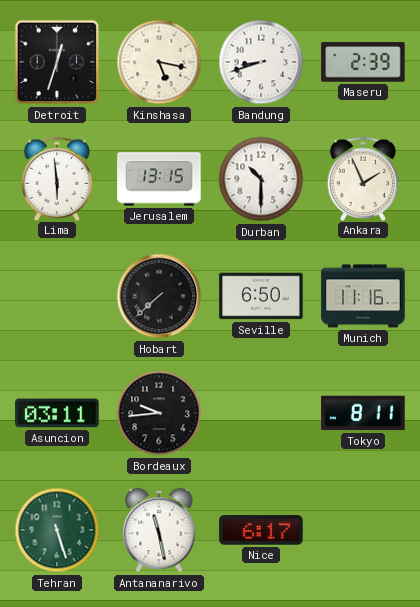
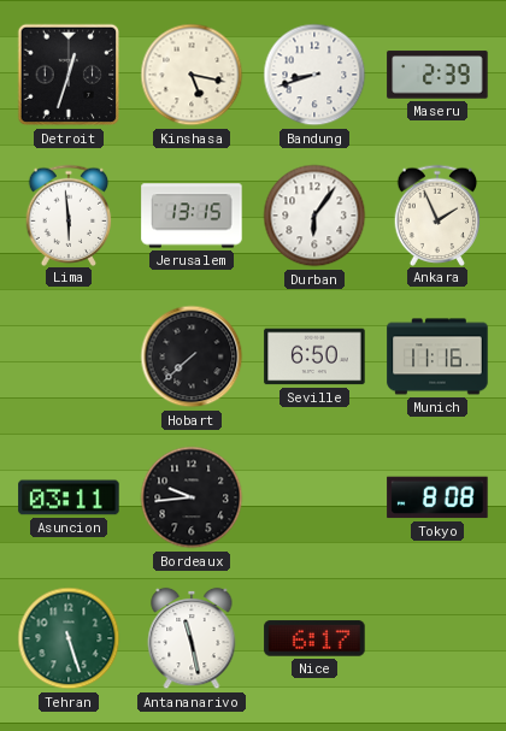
Durban: 10:30 -> 6:06 (314, 216)
Tokyo: 8:11 -> 8:08 (437, 497)
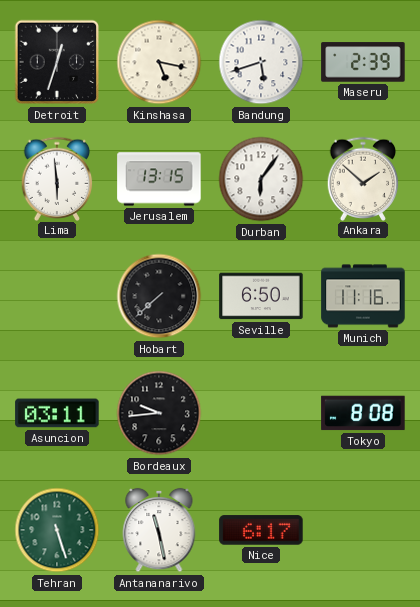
Bandung: 8:42 -> 5:42 (261, 62)
Ankara: 1:56 -> 1:52 (363, 178)
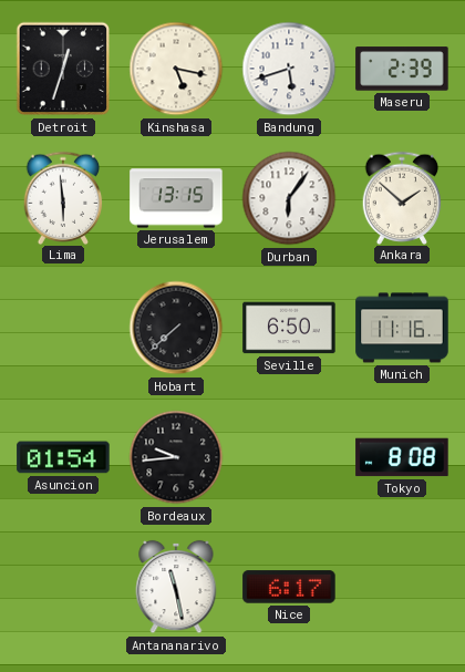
Asuncion: 03:11 -> 01:54 (63, 457)
Tehran: 5:27 -> none (57, 530)
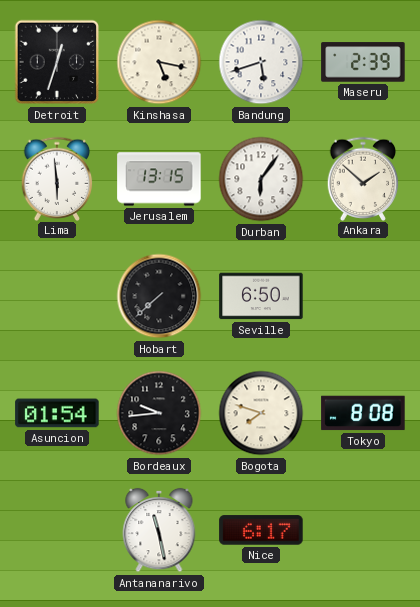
Munich: 11:16 -> none (402, 328)
Bogota: none -> 7:48 (261, 413)
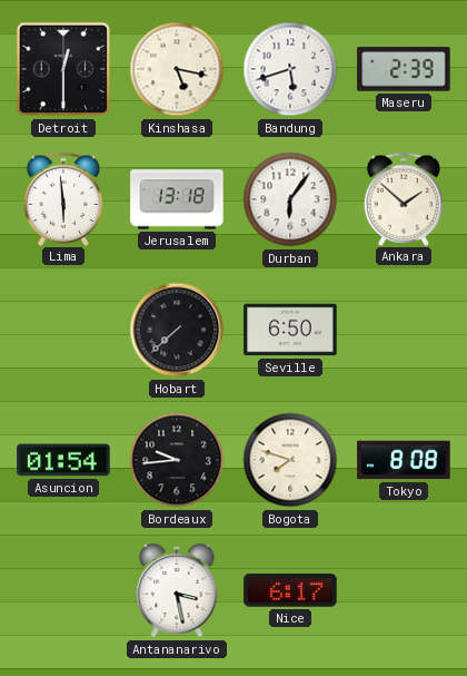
Detroit: 12:33 -> 12:30 (63, 69)
Jerusalem: 13:15 -> 13:18 (177, 199)
Antananarivo: 11:28 -> 3:28 (177, 590)
